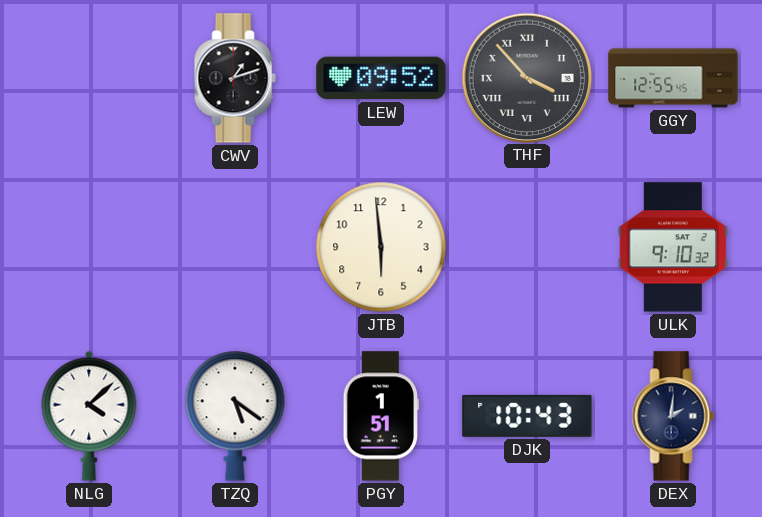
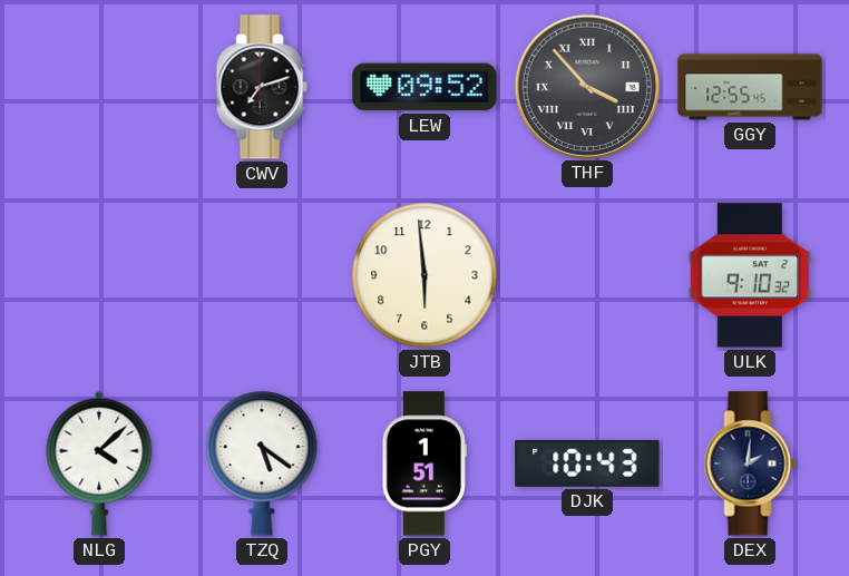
CWV: 1:12 -> 7:12 (262, 87)
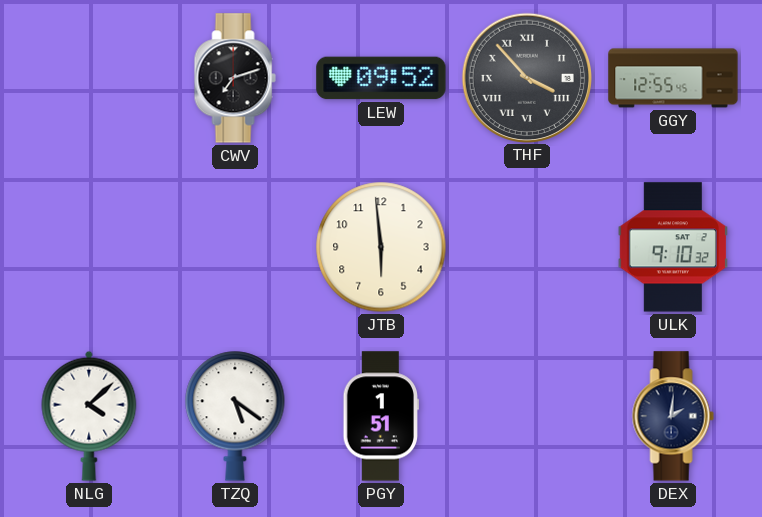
DJK: 10:43 -> none (587, 463)
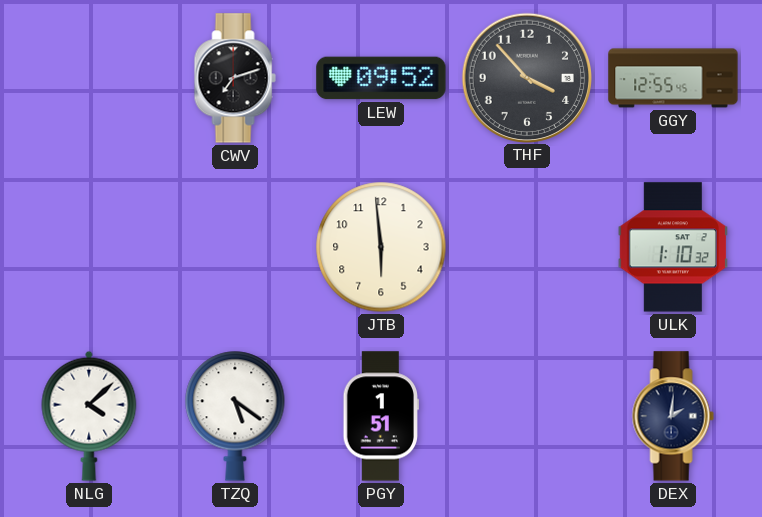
THF numerals: Roman -> Arabic (526, 77)
ULK: 9:10 -> 1:10 (672, 247)
